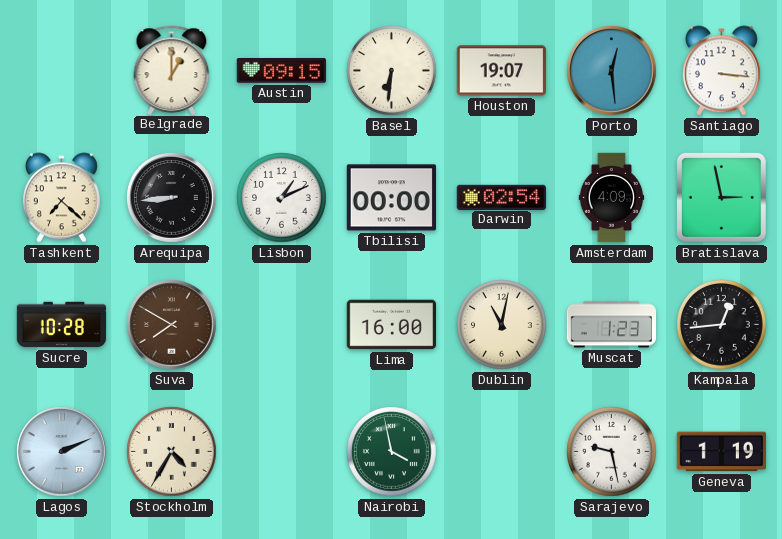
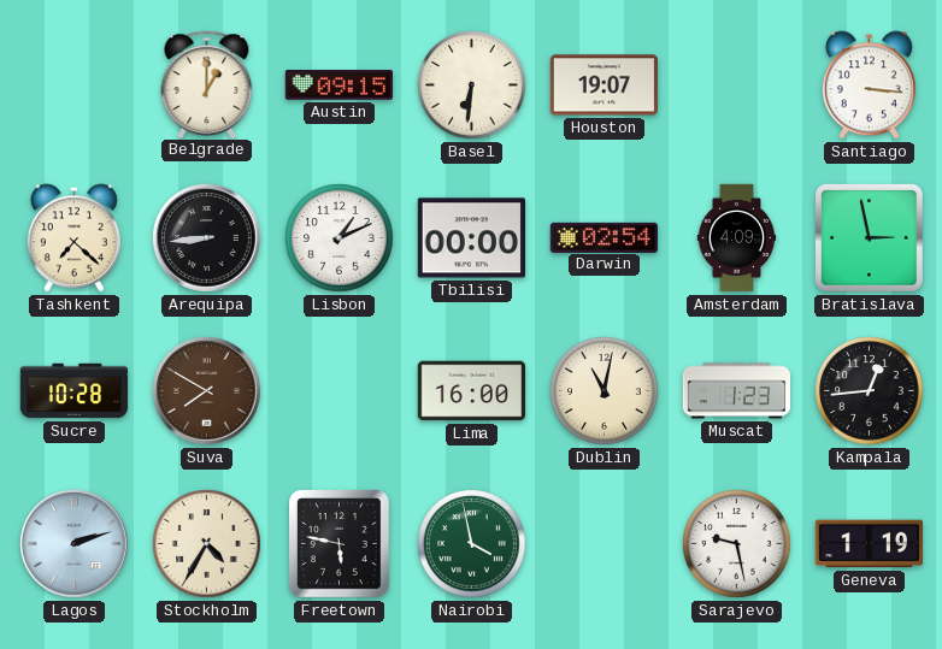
Porto: 12:29 -> none (612, 71)
Lagos: 2:11 -> 2:12 (75, 544)
Freetown: none -> 5:47 (340, 544)
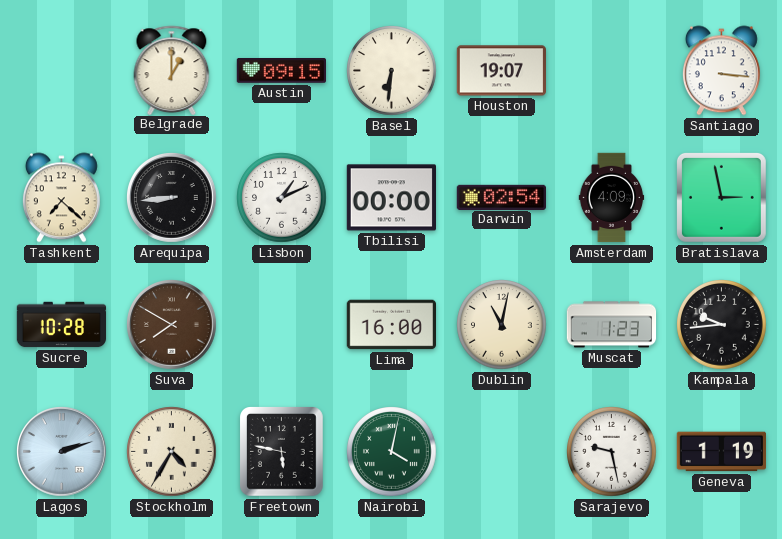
Kampala: 12:44 -> 9:44 (722, 325)
Nairobi: 3:58 -> 4:02 (392, 452)
